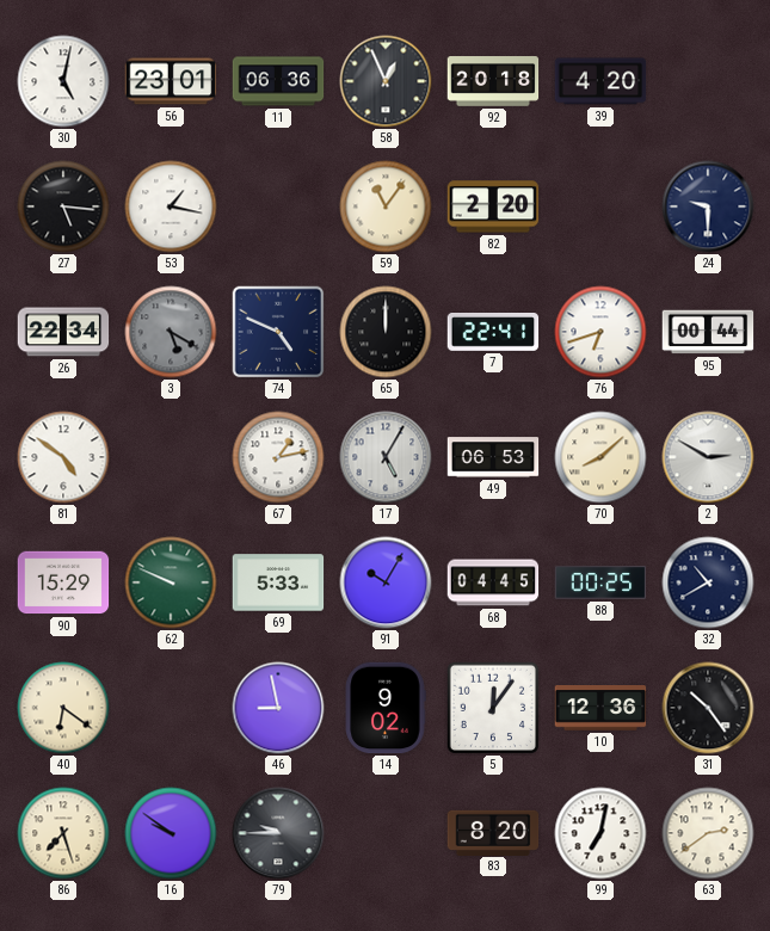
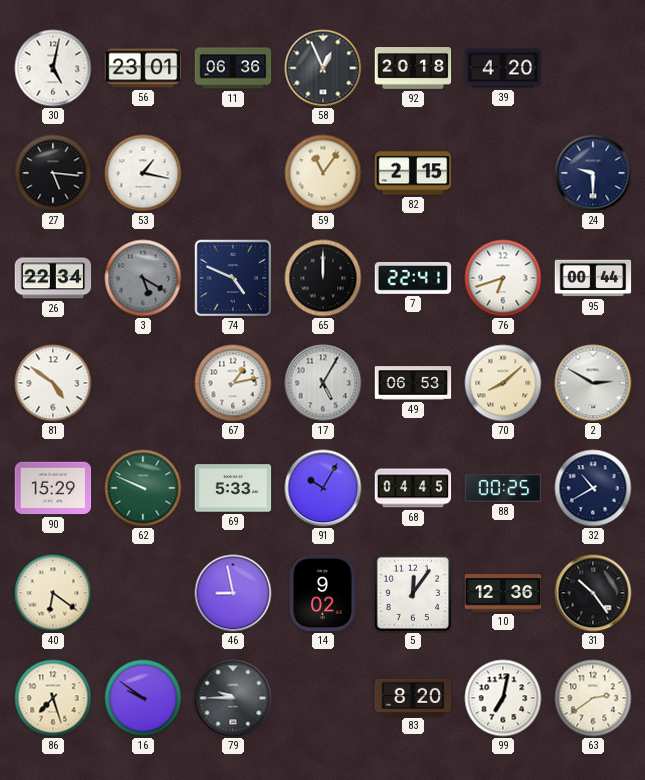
82: 2:20 -> 2:15 (413, 173)
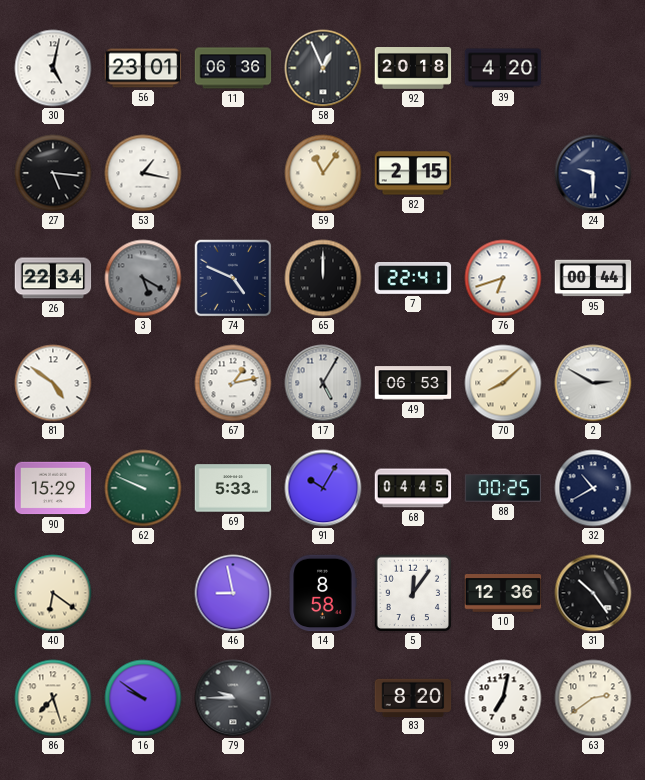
14: 9:02 -> 8:58 (323, 593)
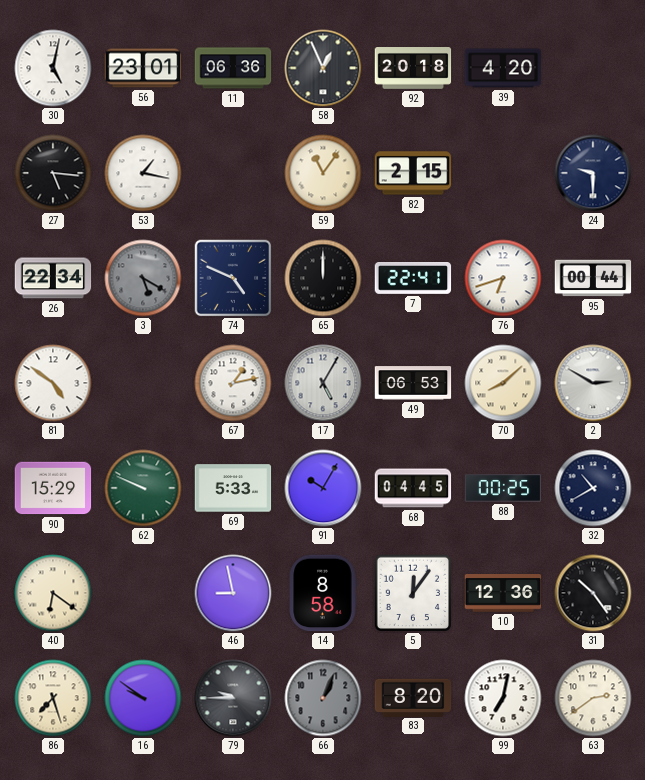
66: none -> 1:04 (323, 698)
